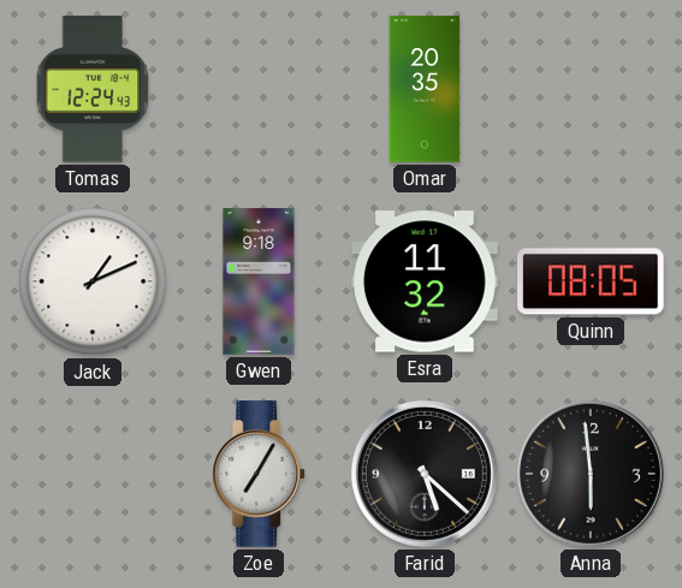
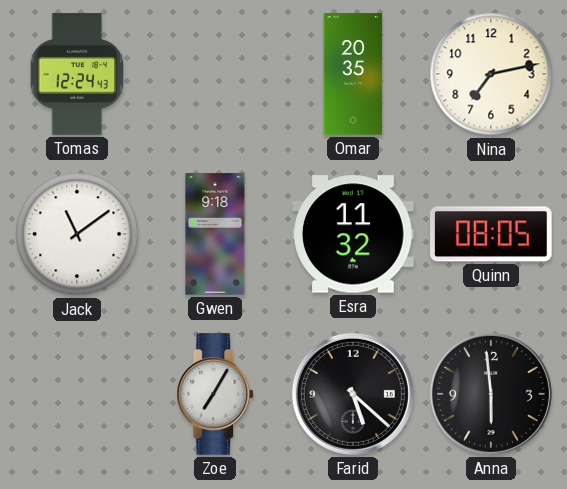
Nina: none -> 7:13 (491, 74)
Jack: 1:11 -> 11:09 (77, 234)
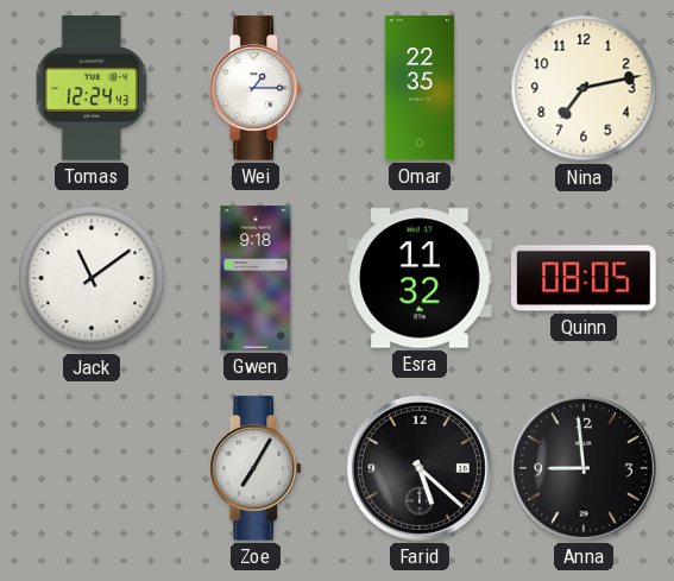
Wei: none -> 1:15 (257, 88)
Omar: 20:35 -> 22:35 (420, 88)
Anna: 5:59 -> 8:59 (584, 468)
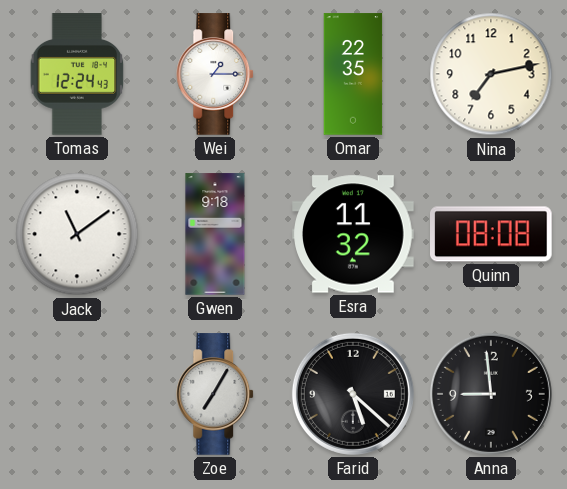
Quinn: 08:05 -> 08:08 (492, 234)
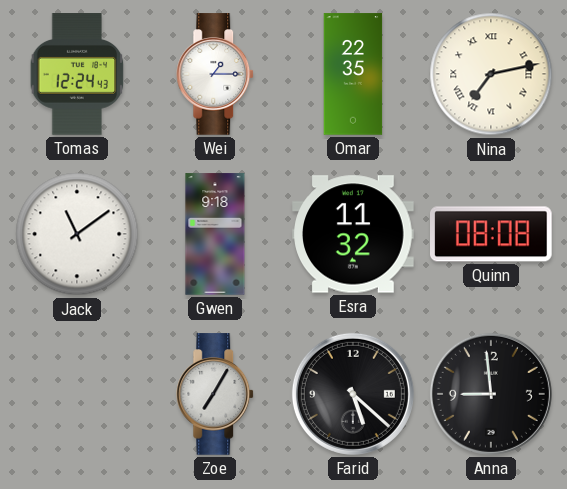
Nina numerals: Arabic -> Roman (491, 74)
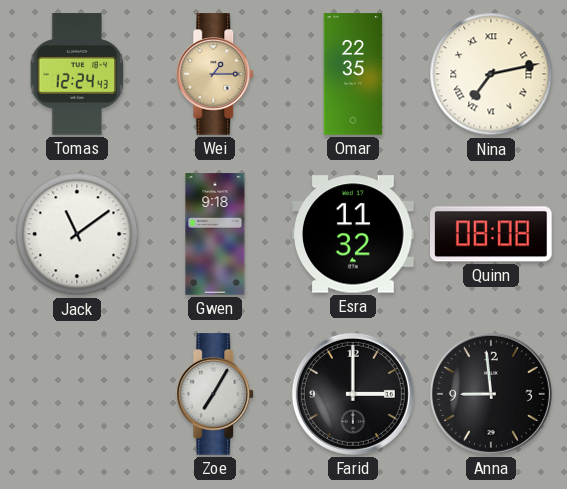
Wei dial: white -> champagne (216, 74)
Farid: 5:22 -> 3:00 (353, 394)
